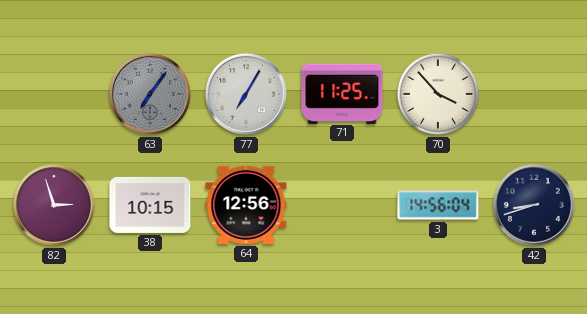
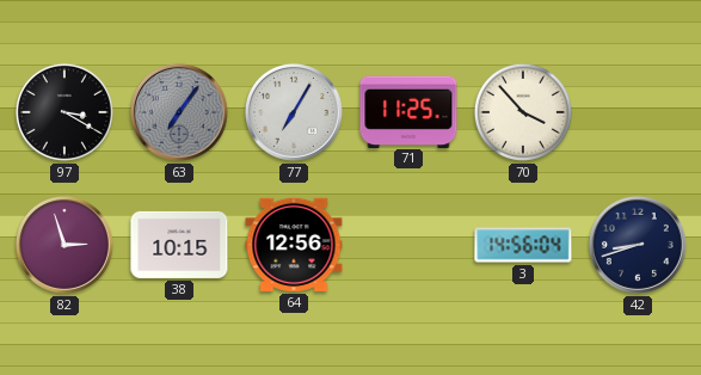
97: none -> 3:20 (64, 112)
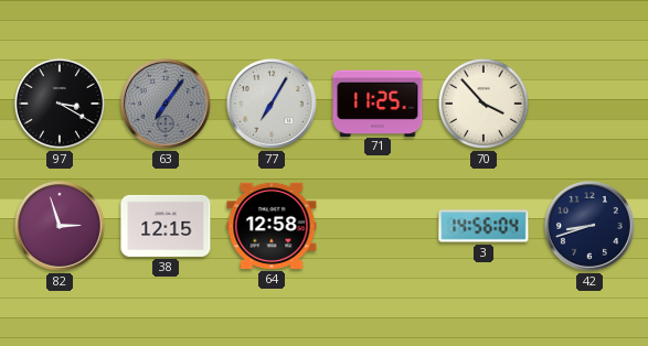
38: 10:15 -> 12:15 (166, 226)
64: 12:56 -> 12:58 (272, 226)
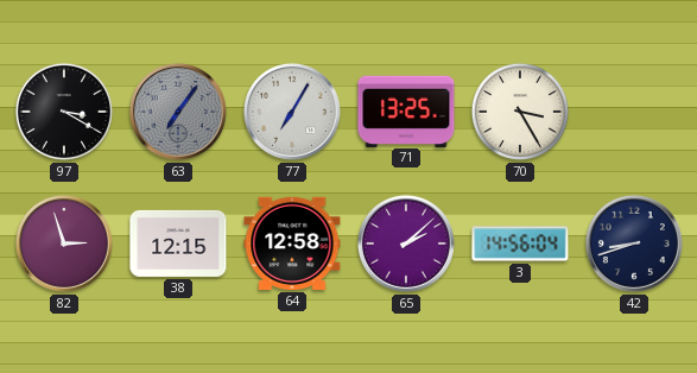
71: 11:25 -> 13:25 (406, 110)
70: 3:53 -> 3:25 (520, 112)
65: none -> 2:08 (406, 244)
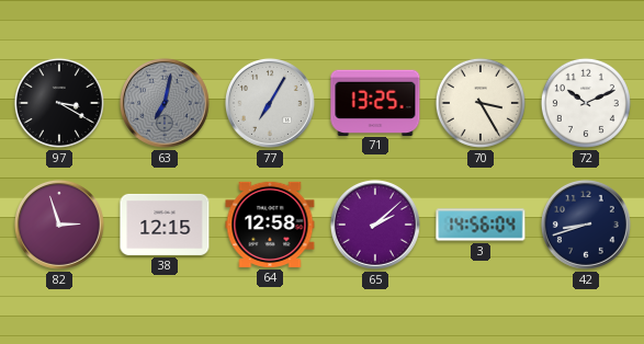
63: 7:06 -> 7:02 (165, 103)
72: none -> 10:11 (586, 103)
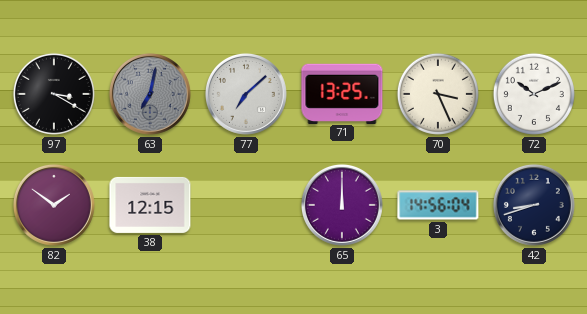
77: 7:05 -> 7:08 (246, 94)
70: 3:25 -> 3:26 (438, 94)
82: 2:57 -> 1:51 (54, 205)
64: 12:58 -> none (270, 225)
65: 2:08 -> 12:00 (342, 205)
